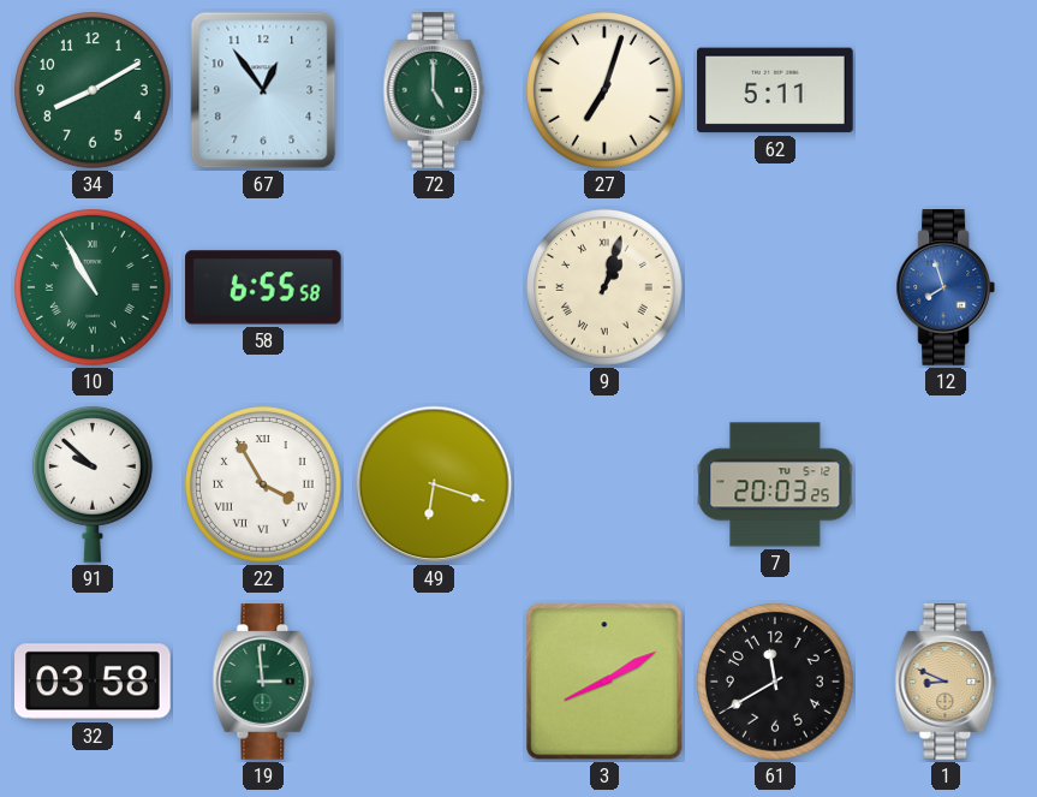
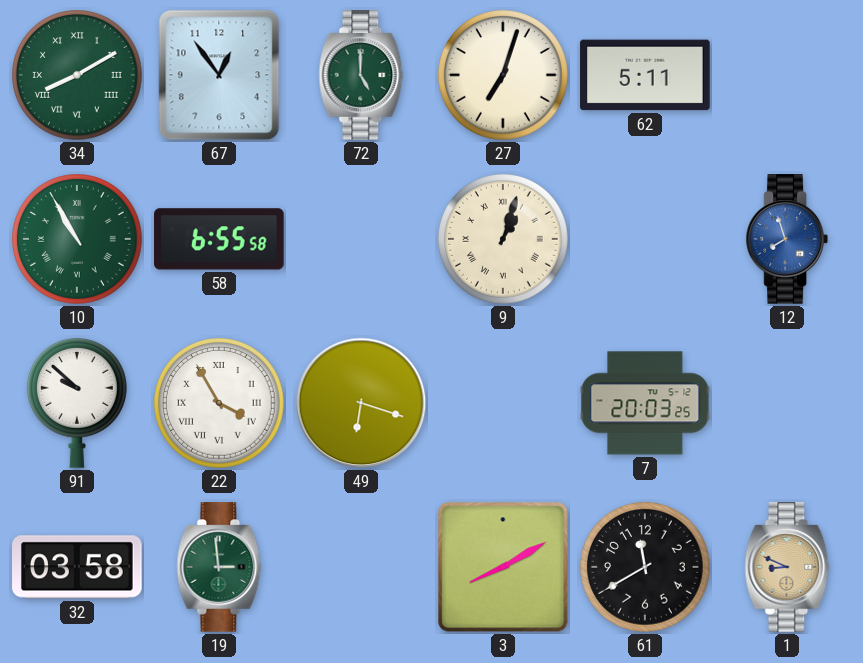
34 numerals: Arabic -> Roman (78, 76)
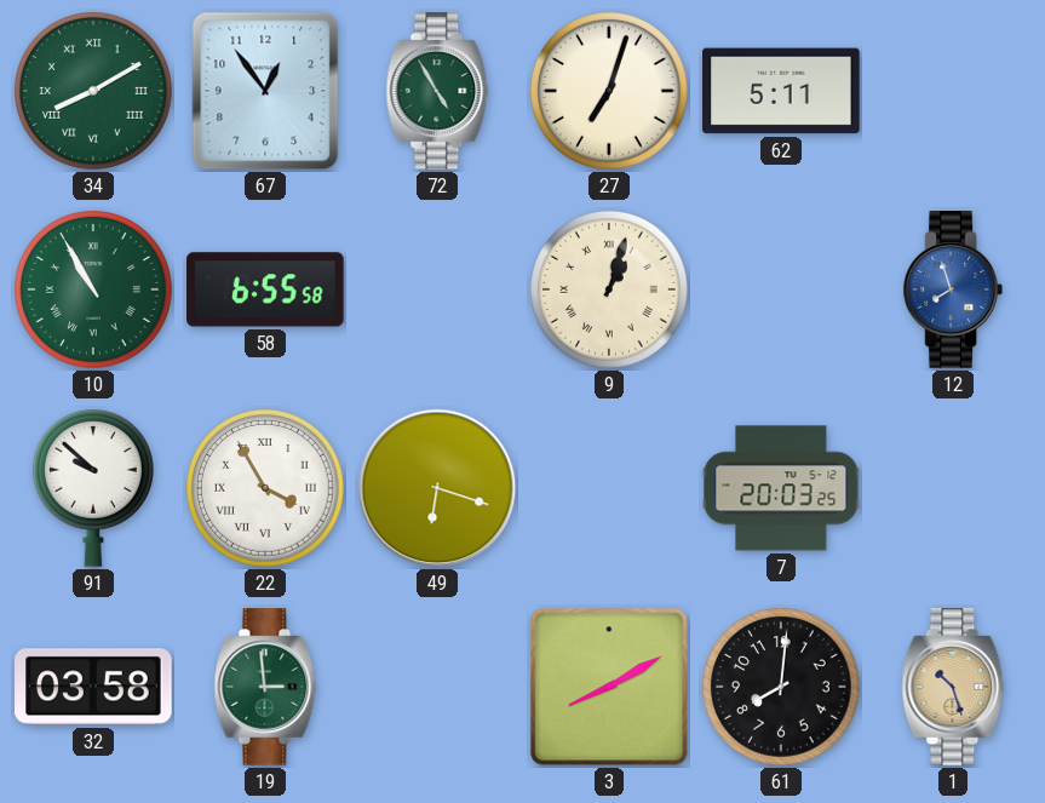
72: 5:00 -> 4:55 (437, 91)
61: 11:40 -> 8:01 (782, 688)
1: 8:49 -> 10:27 (953, 687)
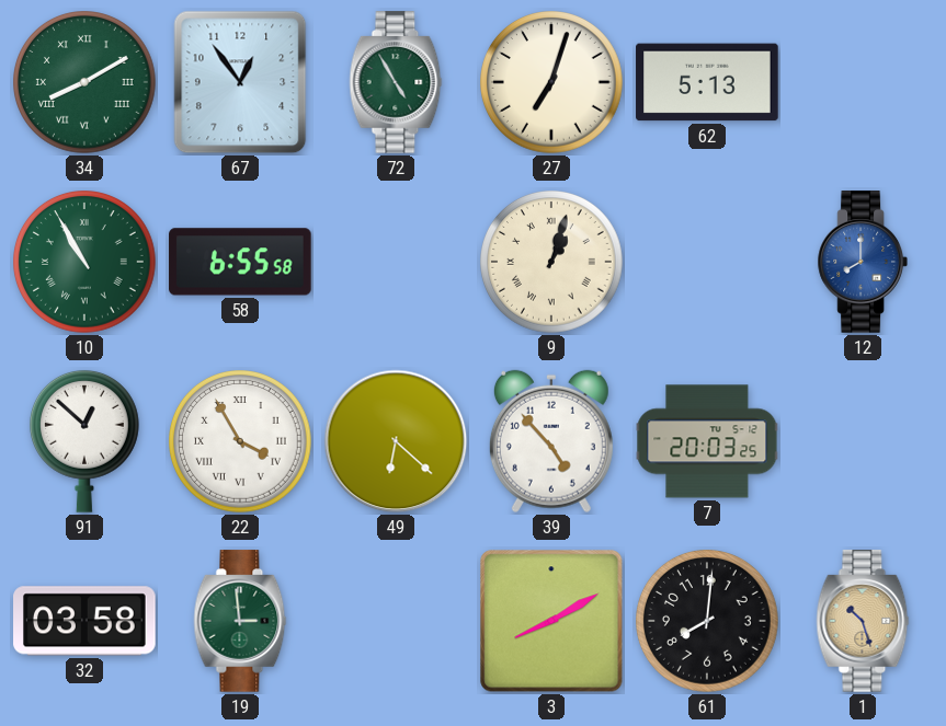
62: 5:11 -> 5:13 (707, 82)
12: 7:57 -> 8:00 (863, 262)
91: 9:52 -> 12:52 (84, 441)
49: 6:18 -> 6:22 (396, 441)
39: none -> 4:53 (551, 441)
